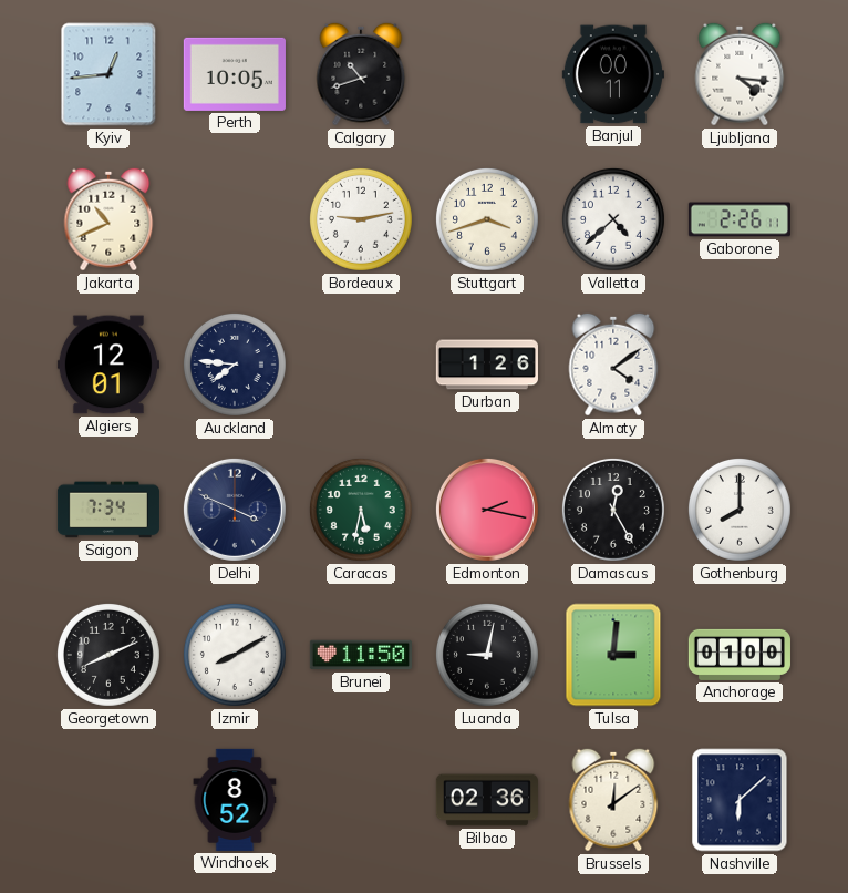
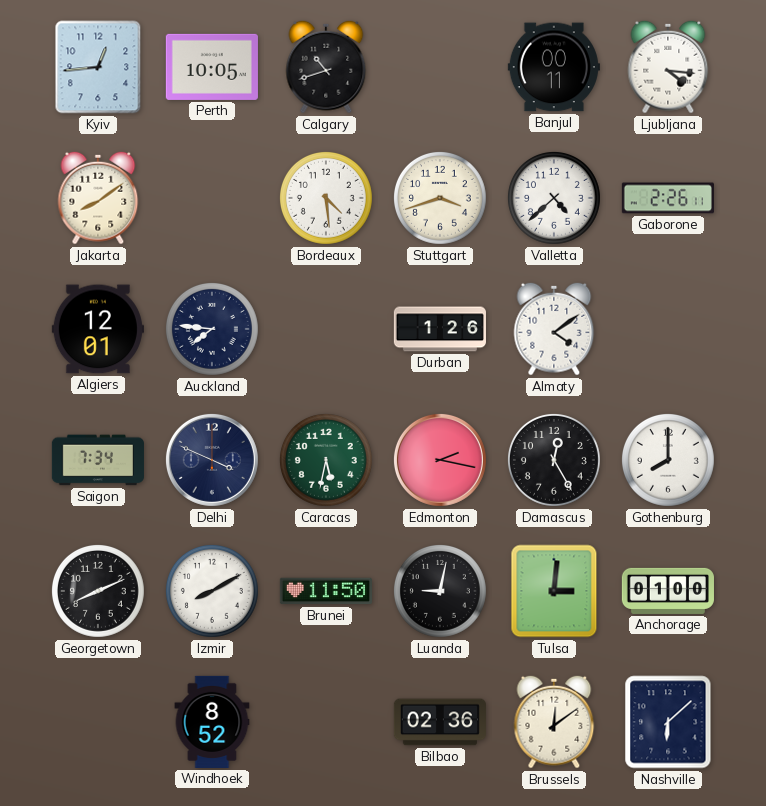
Jakarta: 10:41 -> 8:09 (98, 198)
Bordeaux: 9:13 -> 4:29 (326, 198)
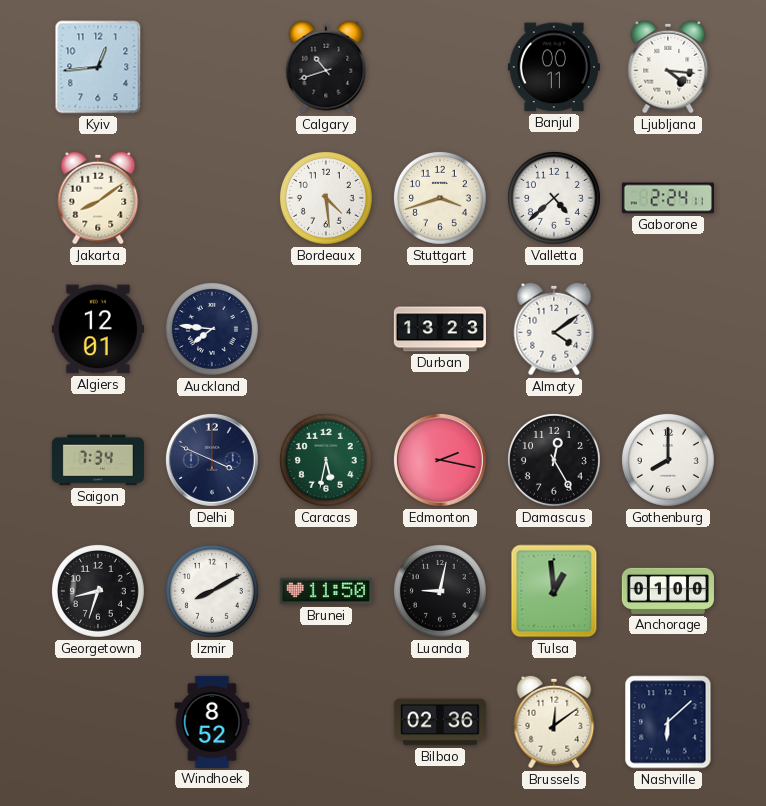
Perth: 10:05 -> none (212, 67)
Gaborone: 2:26 -> 2:24 (668, 198)
Durban: 1:26 -> 13:23 (439, 329)
Georgetown: 8:11 -> 8:33 (98, 591)
Tulsa: 3:01 -> 12:59 (554, 591)
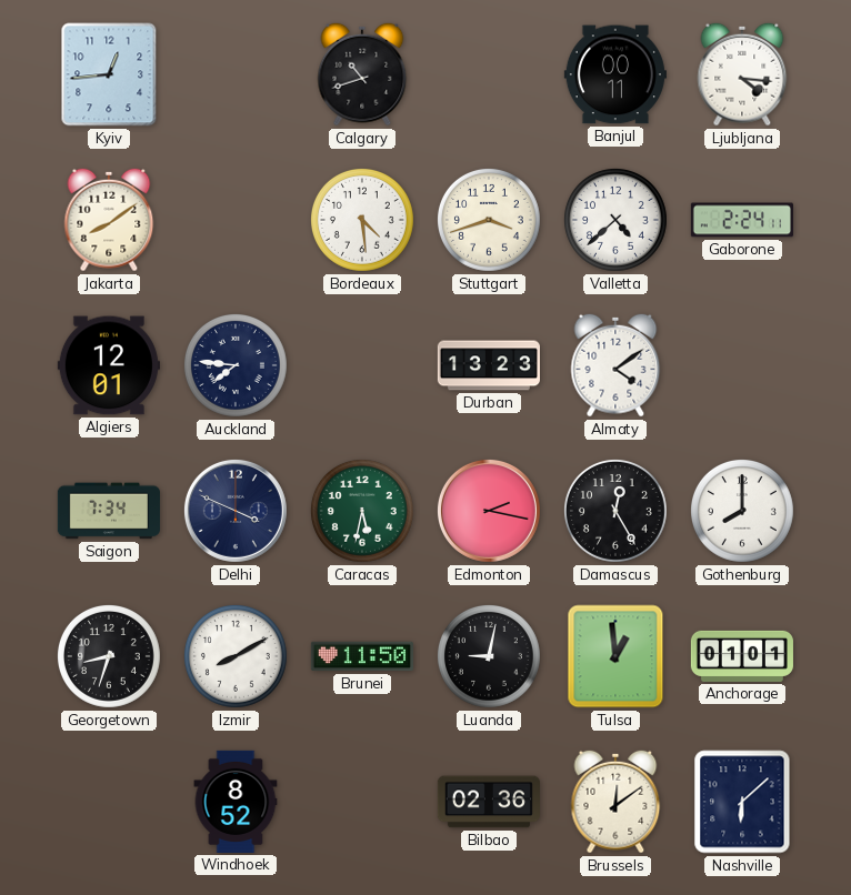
Anchorage: 01:00 -> 01:01 (742, 656)
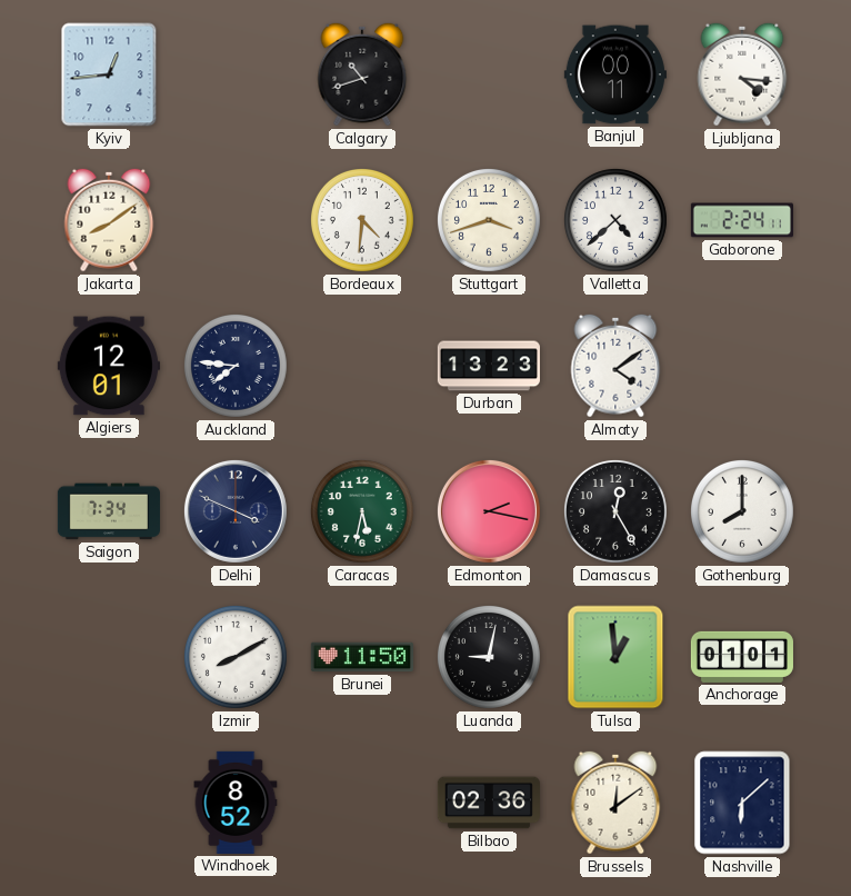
Bordeaux: 4:29 -> 4:31 (362, 220)
Georgetown: 8:33 -> none (109, 656)
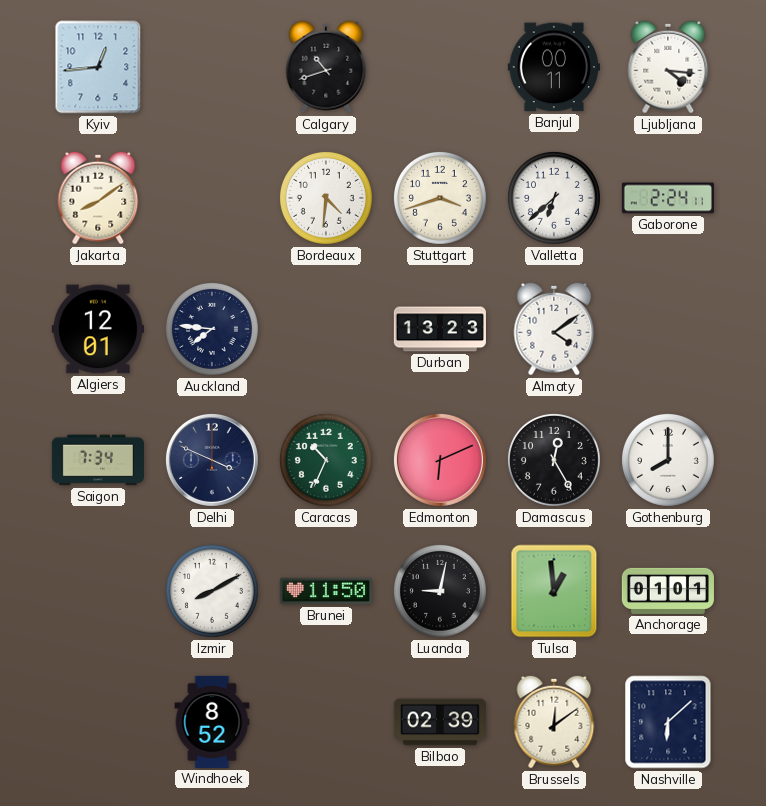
Valletta: 4:38 -> 6:38 (554, 198)
Caracas: 5:32 -> 10:34 (326, 460)
Edmonton: 2:17 -> 6:11 (440, 460)
Bilbao: 02:36 -> 02:39 (440, 722)
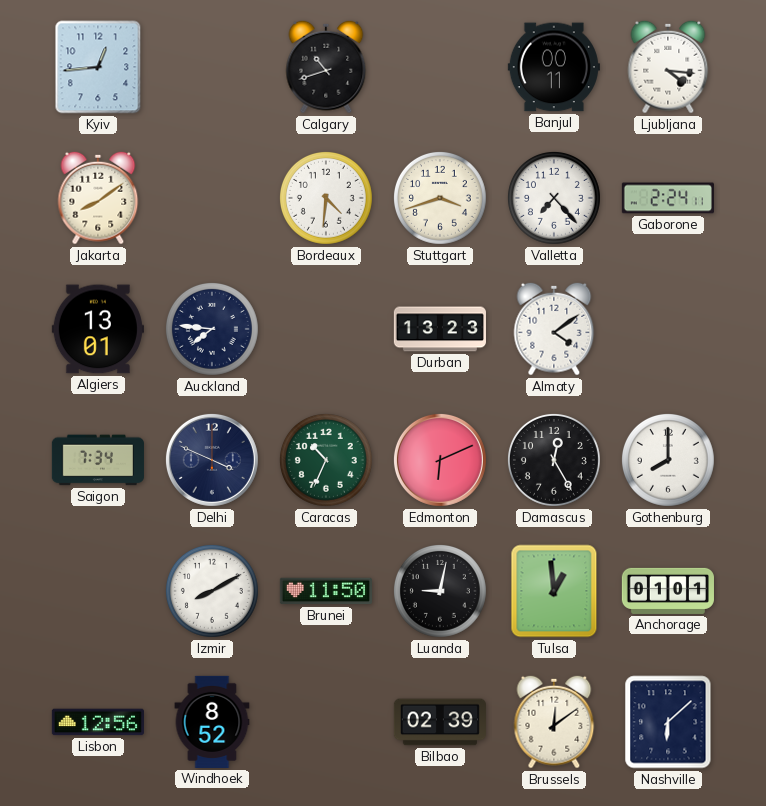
Valletta: 6:38 -> 7:23 (554, 198)
Algiers: 12:01 -> 13:01 (98, 329)
Lisbon: none -> 12:56 (98, 722)
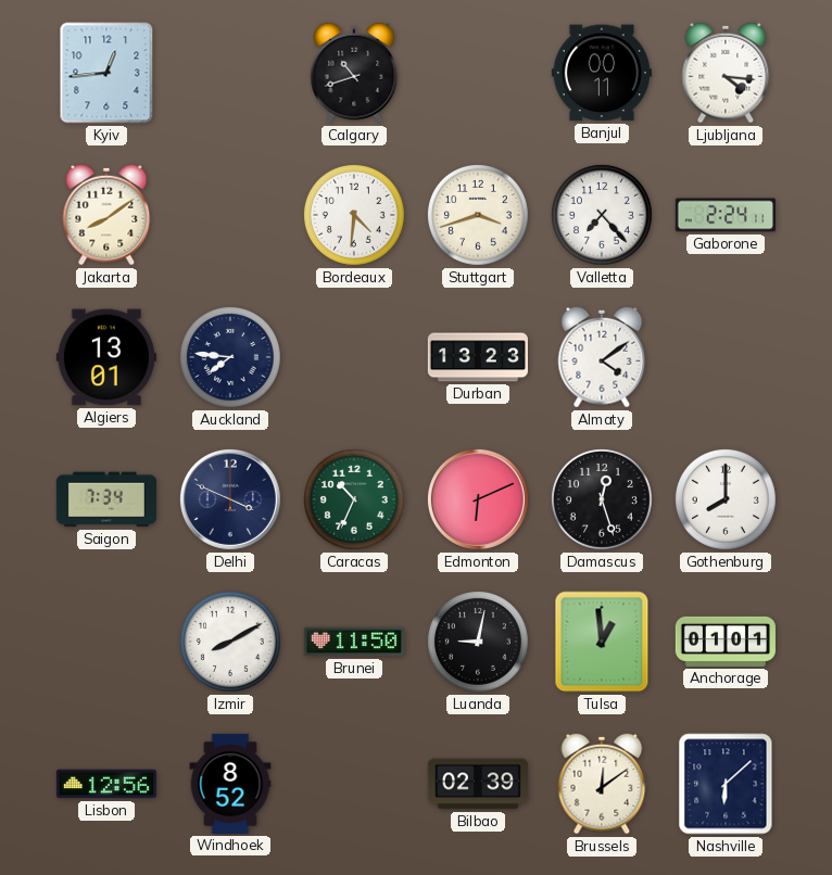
Damascus: 12:25 -> 12:27 (602, 499)
